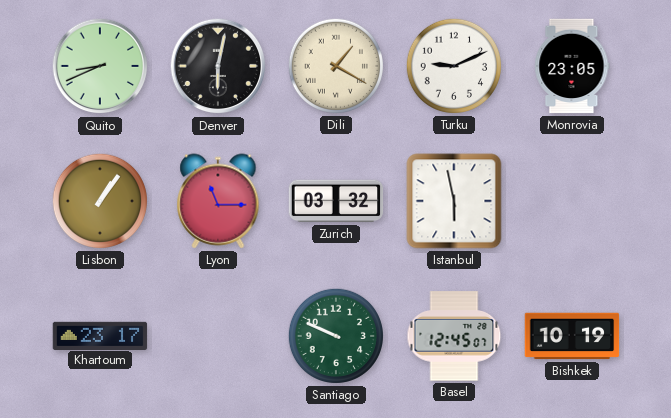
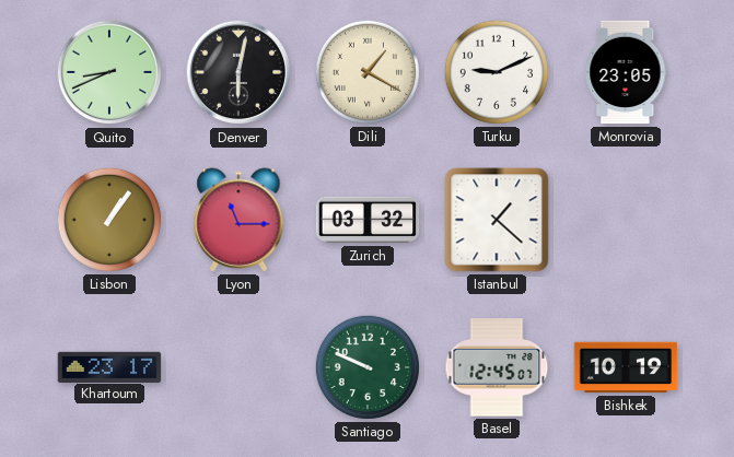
Istanbul: 5:58 -> 1:22 (497, 220)
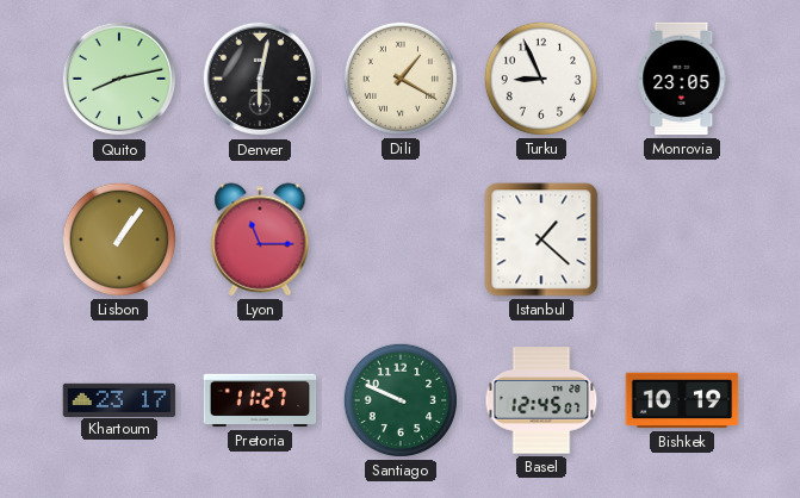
Quito: 8:41 -> 8:13 (119, 79)
Turku: 9:11 -> 8:56 (541, 79)
Zurich: 03:32 -> none (368, 220)
Pretoria: none -> 11:27 (260, 400)
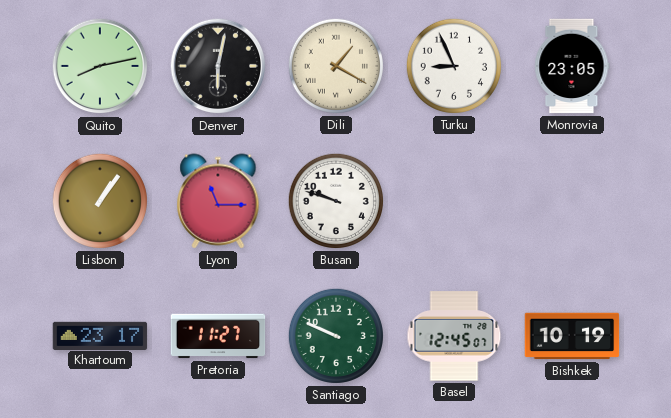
Busan: none -> 9:48 (336, 201)
Istanbul: 1:22 -> none (541, 239)
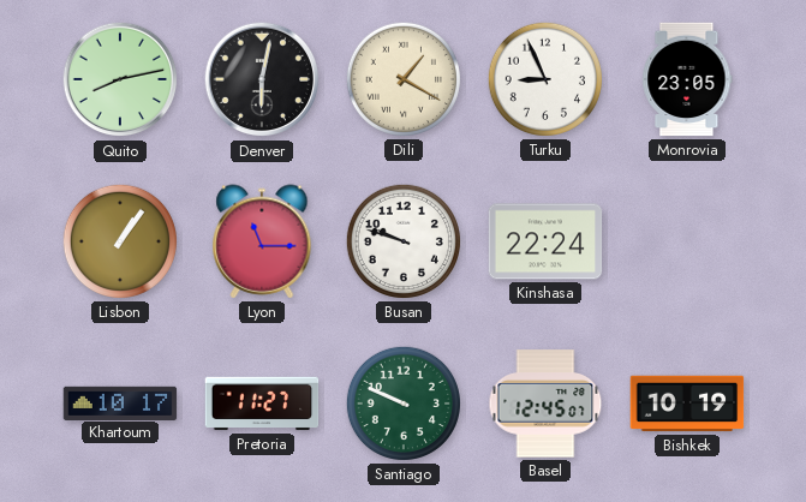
Kinshasa: none -> 22:24 (545, 241)
Khartoum: 23:17 -> 10:17 (120, 402)
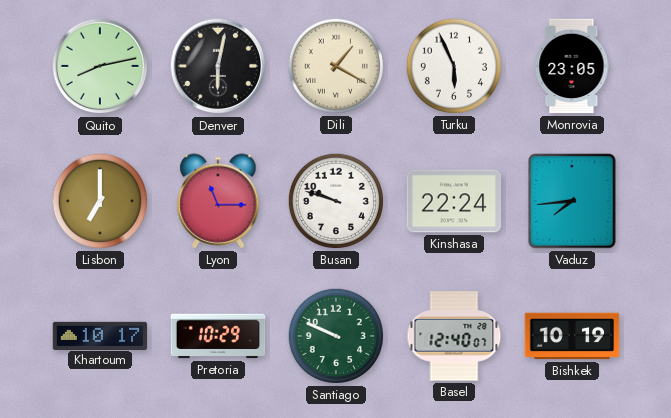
Turku: 8:56 -> 5:56 (454, 66)
Lisbon: 1:06 -> 7:00 (100, 201)
Vaduz: none -> 7:44 (572, 201)
Pretoria: 11:27 -> 10:29 (218, 336)
Basel: 12:45 -> 12:40 (454, 336)
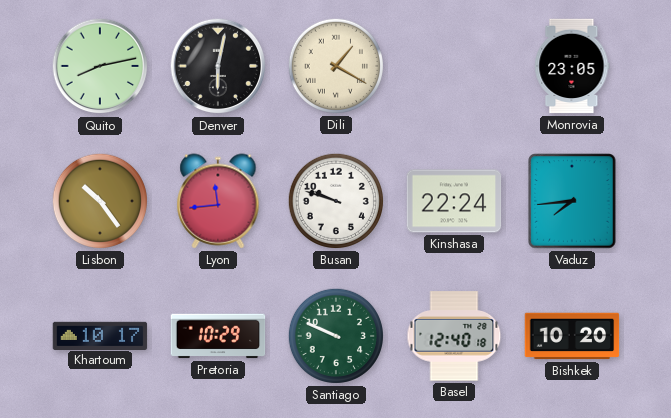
Turku: 5:56 -> none (454, 66)
Lisbon: 7:00 -> 10:24 (100, 201)
Lyon: 11:15 -> 11:44 (218, 201)
Basel: 12:40:07 -> 12:40:18 (454, 336)
Bishkek: 10:19 -> 10:20 (572, 336)
